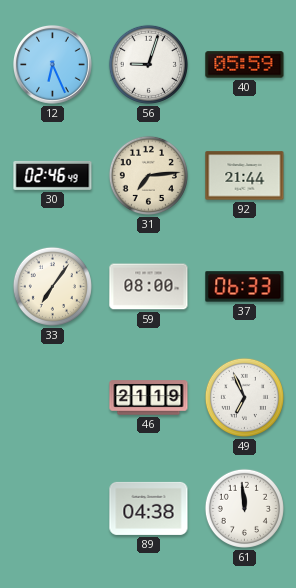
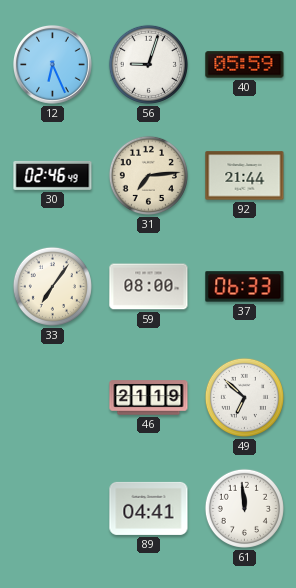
49: 6:56 -> 6:52 (244, 397)
89: 04:38 -> 04:41 (149, 508)
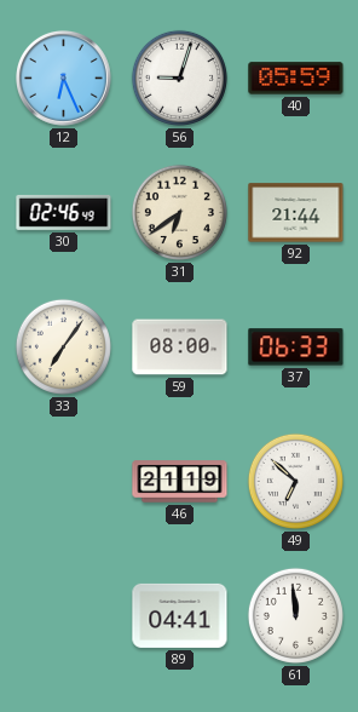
31: 7:14 -> 6:39 (179, 212)
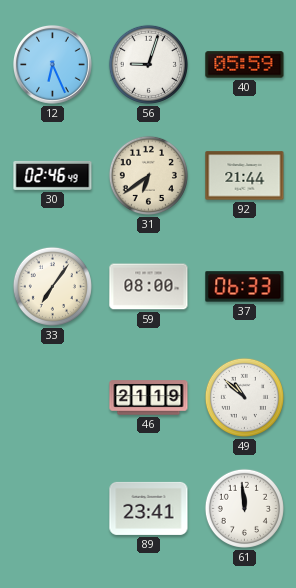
49: 6:52 -> 10:52 (244, 397)
89: 04:41 -> 23:41 (149, 508)
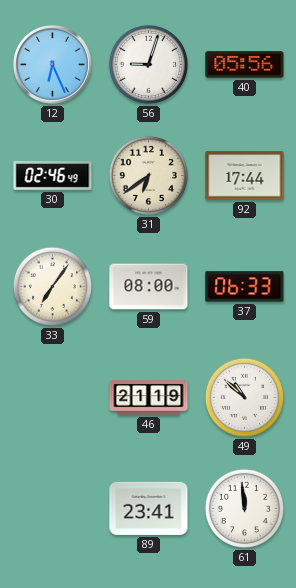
40: 05:59 -> 05:56 (245, 65)
92: 21:44 -> 17:44 (245, 176)
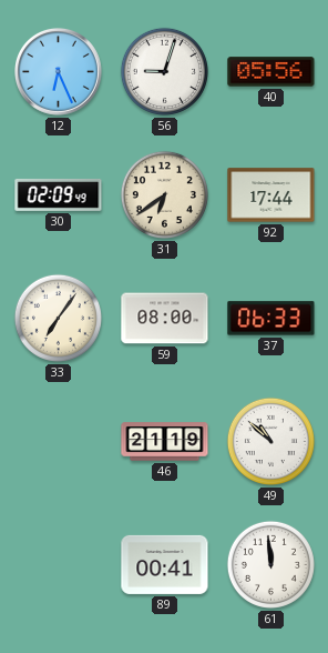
30: 02:46 -> 02:09 (59, 194)
89: 23:41 -> 00:41 (165, 564)
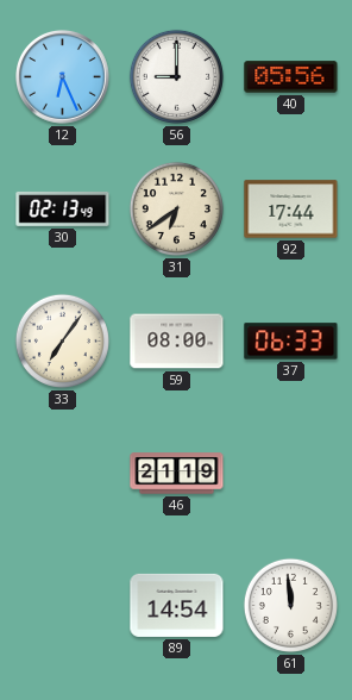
56: 9:03 -> 9:00 (176, 76)
30: 02:09 -> 02:13 (63, 208)
49: 10:52 -> none (270, 441)
89: 00:41 -> 14:54 (177, 605)
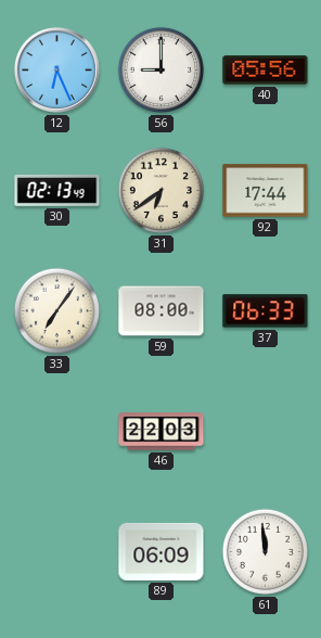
46: 21:19 -> 22:03 (162, 432)
89: 14:54 -> 06:09 (162, 551)
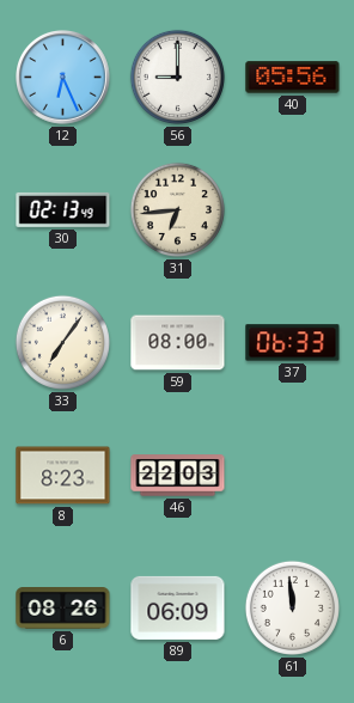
31: 6:39 -> 6:44 (177, 209)
92: 17:44 -> none (266, 191)
8: none -> 8:23 (63, 476)
6: none -> 08:26 (63, 609)
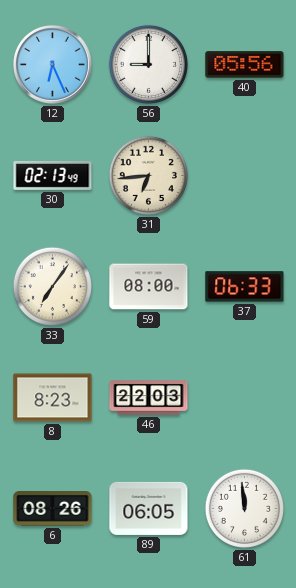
89: 06:09 -> 06:05 (149, 508)
